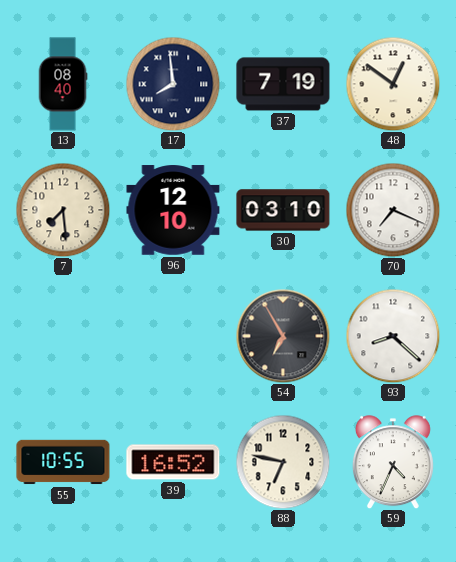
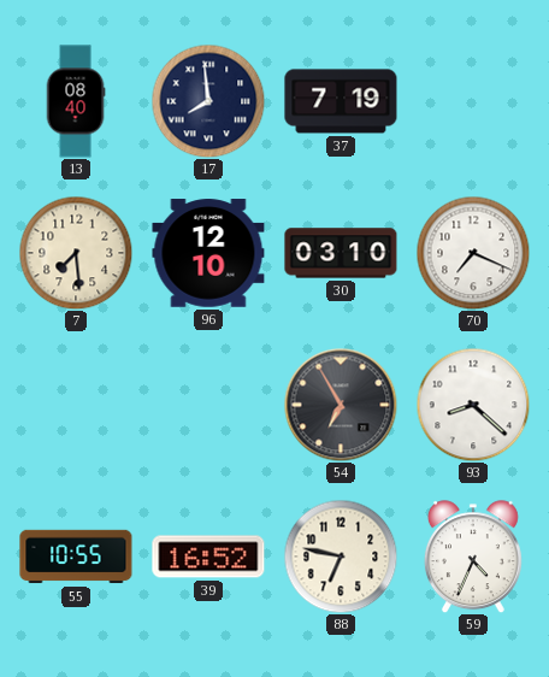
48: 12:51 -> none (393, 84)
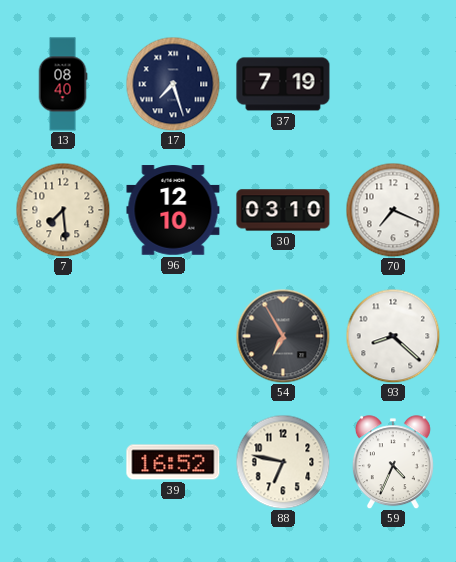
17: 7:59 -> 7:27 (173, 84)
55: 10:55 -> none (76, 557)
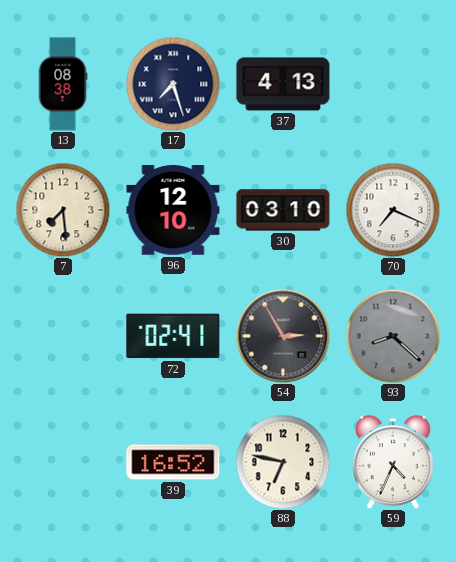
13: 08:40 -> 08:38 (63, 84)
37: 7:19 -> 4:13 (283, 84)
72: none -> 02:41 (173, 336)
54: 6:55 -> 2:55 (283, 336)
93 dial: white -> grey (393, 336)
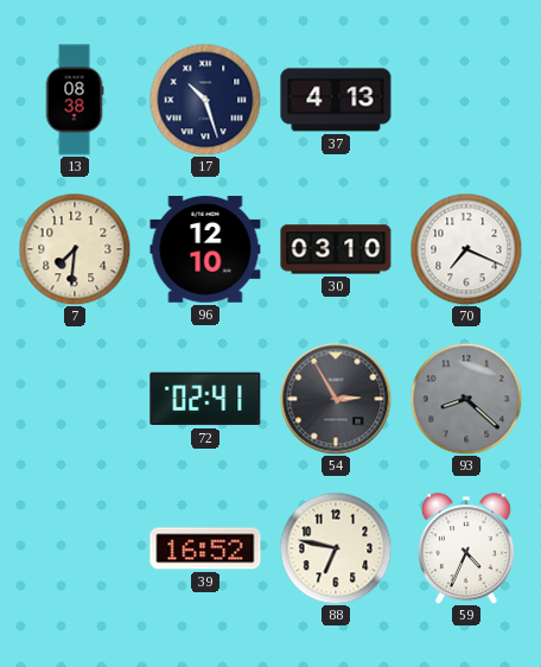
17: 7:27 -> 10:27 (205, 100)
7: 7:29 -> 7:31 (75, 249)
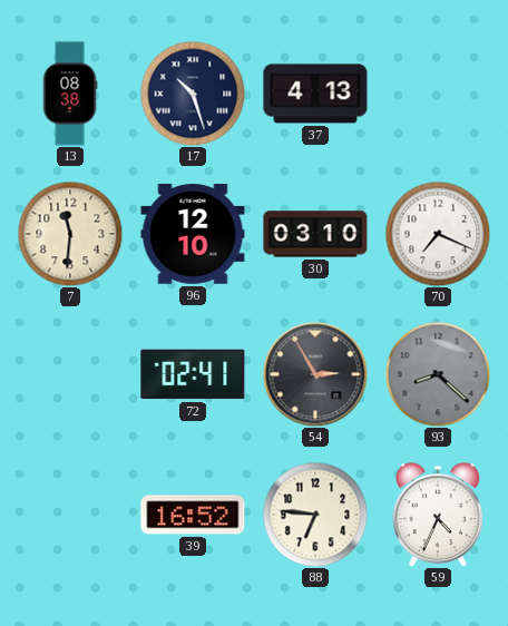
7: 7:31 -> 11:31 (70, 234)
88: 6:47 -> 6:46 (315, 515)
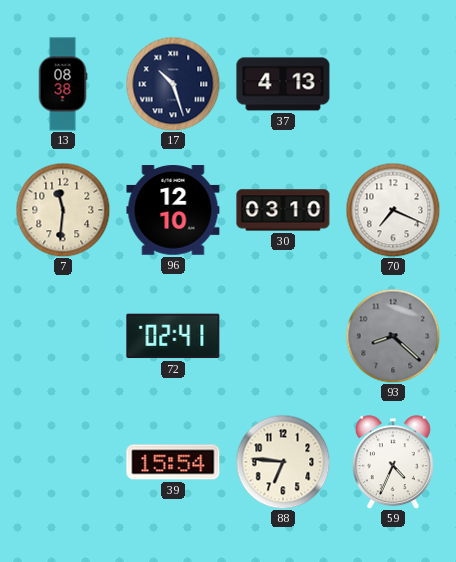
54: 2:55 -> none (315, 374)
39: 16:52 -> 15:54 (173, 462)
